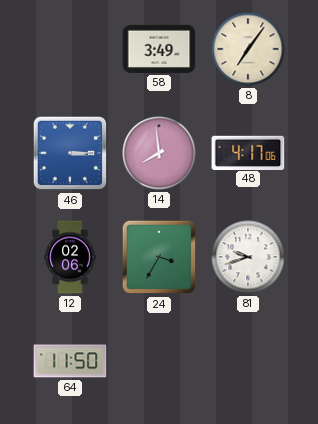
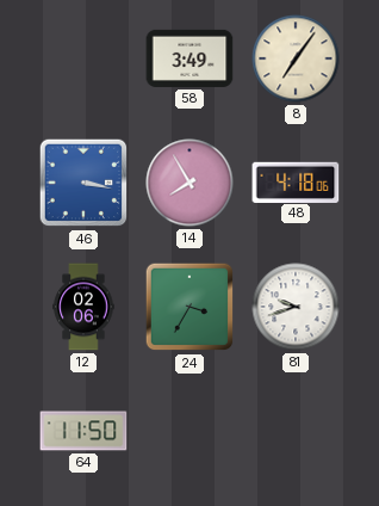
46: 3:15 -> 3:17 (83, 183)
14: 7:59 -> 7:55 (189, 183)
48: 4:17 -> 4:18 (296, 181)
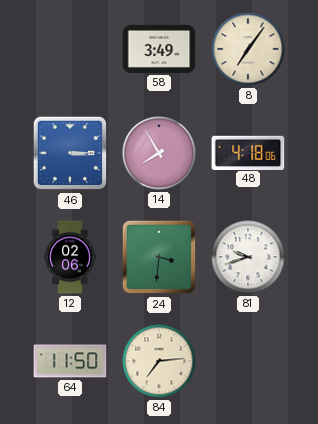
46: 3:17 -> 3:15 (70, 153)
24: 3:35 -> 3:31 (159, 257)
84: none -> 7:14 (159, 361)
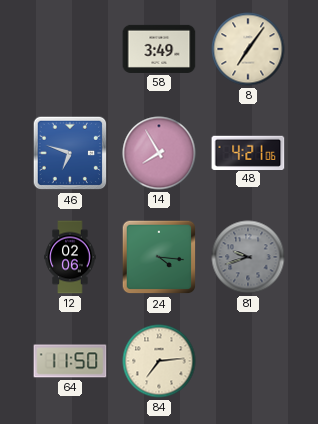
46: 3:15 -> 6:48 (70, 153)
48: 4:18 -> 4:21 (248, 152)
24: 3:31 -> 4:16 (159, 257)
81 dial: white -> grey (248, 257)
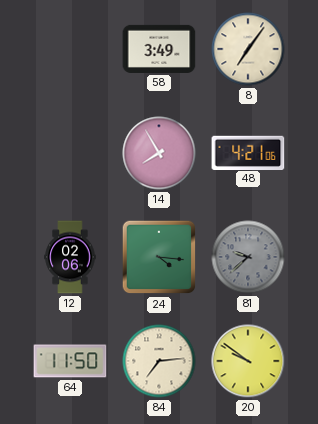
46: 6:48 -> none (70, 153)
81: 9:42 -> 9:38 (248, 257)
20: none -> 9:51 (248, 361)
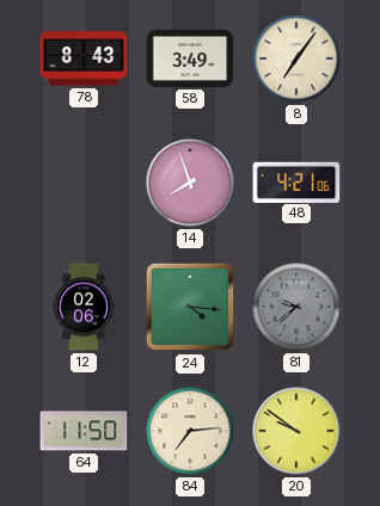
78: none -> 8:43 (84, 58)
14: 7:55 -> 7:57 (190, 183)
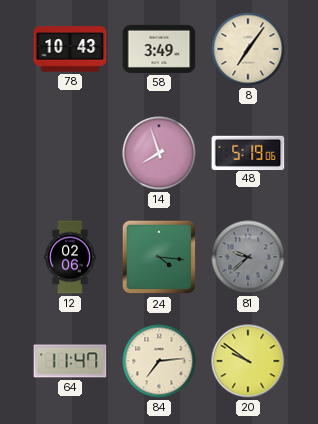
78: 8:43 -> 10:43 (70, 49)
48: 4:21 -> 5:19 (248, 152)
64: 11:50 -> 11:47 (70, 361)
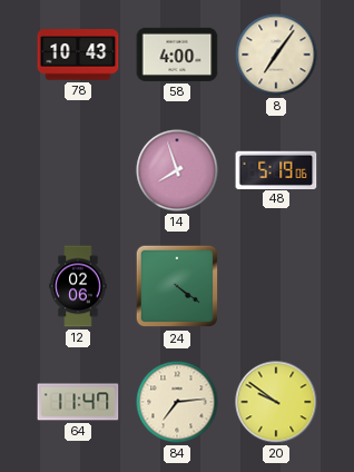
58: 3:49 -> 4:00 (177, 55)
24: 4:16 -> 4:21 (177, 286)
81: 9:38 -> none (248, 257)
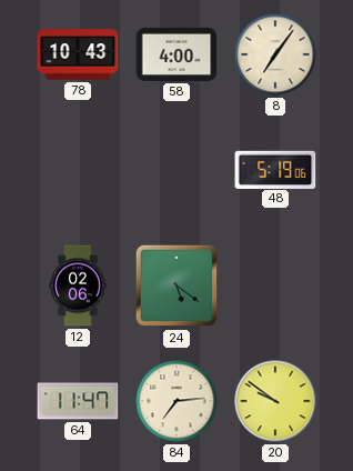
14: 7:57 -> none (177, 170)
24: 4:21 -> 5:21 (176, 285)
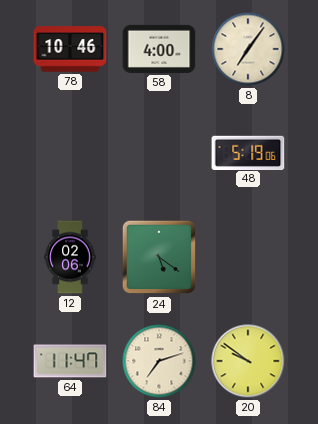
78: 10:43 -> 10:46 (70, 49)
84: 7:14 -> 7:12 (159, 361)
